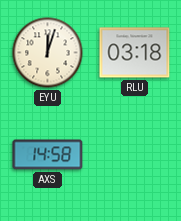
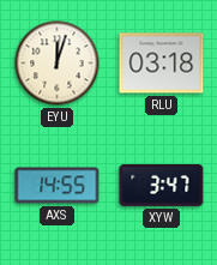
AXS: 14:58 -> 14:55 (58, 186)
XYW: none -> 3:47 (162, 185)
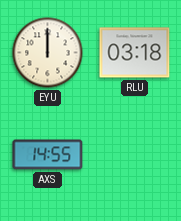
EYU: 12:03 -> 12:00 (48, 53)
XYW: 3:47 -> none (162, 185)
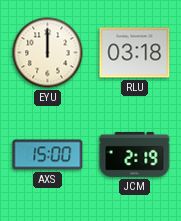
AXS: 14:55 -> 15:00 (48, 155)
JCM: none -> 2:19 (135, 154)
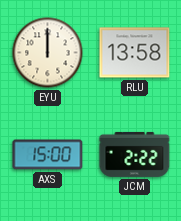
RLU: 03:18 -> 13:58 (135, 53)
JCM: 2:19 -> 2:22 (135, 154)
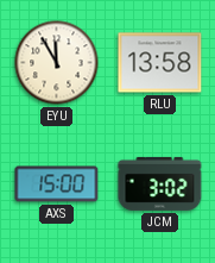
EYU: 12:00 -> 11:55 (57, 63)
JCM: 2:22 -> 3:02 (160, 183)
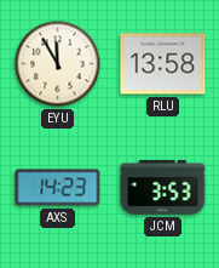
AXS: 15:00 -> 14:23 (58, 188)
JCM: 3:02 -> 3:53 (163, 187)
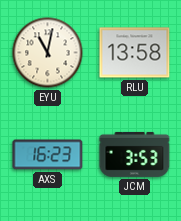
EYU: 11:55 -> 11:02 (48, 53)
AXS: 14:23 -> 16:23 (48, 155)
